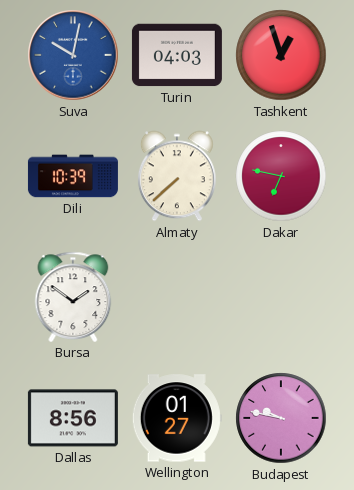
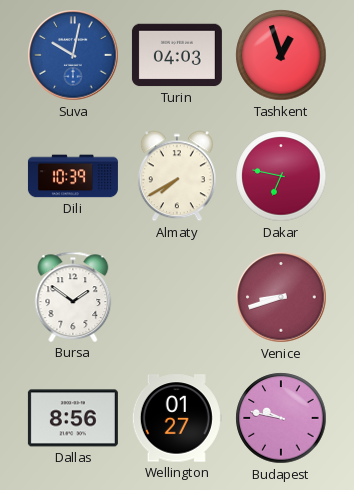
Almaty: 7:38 -> 7:40 (177, 176)
Venice: none -> 8:42 (281, 297)
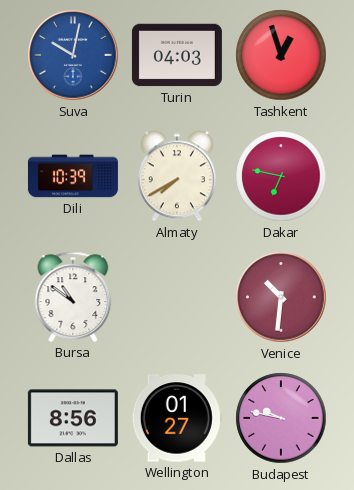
Bursa: 1:51 -> 10:51 (73, 297)
Venice: 8:42 -> 10:31 (281, 297)
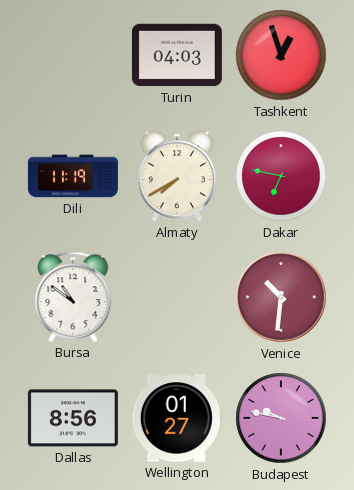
Suva: 10:02 -> none (73, 55)
Dili: 10:39 -> 11:19 (73, 176)
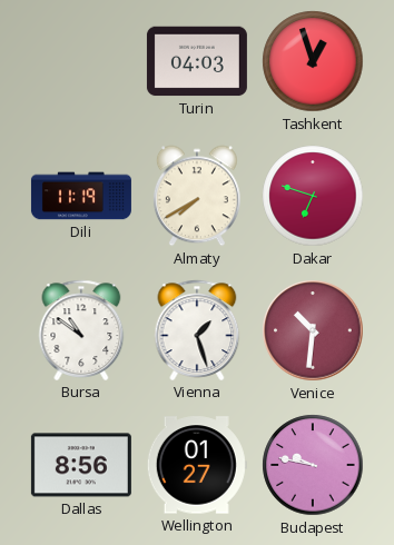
Dakar: 6:47 -> 6:48 (313, 196)
Vienna: none -> 1:27 (197, 330)
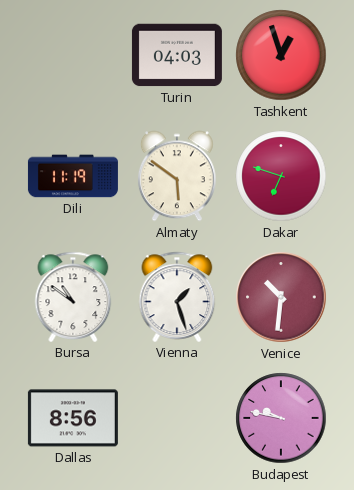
Almaty: 7:40 -> 5:51 (177, 176)
Wellington: 01:27 -> none (197, 465)
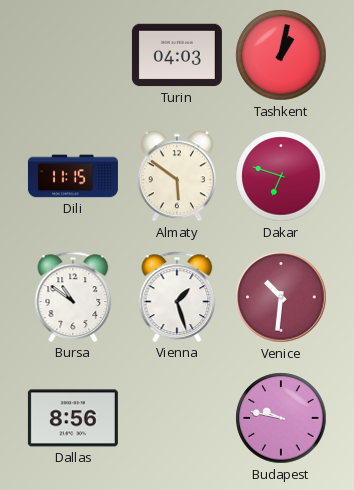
Tashkent: 12:57 -> 1:02 (281, 55)
Dili: 11:19 -> 11:15 (73, 176)
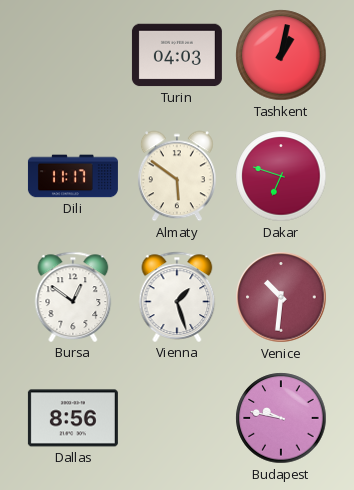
Dili: 11:15 -> 11:17 (73, 176)
Bursa: 10:51 -> 12:51 (73, 297)
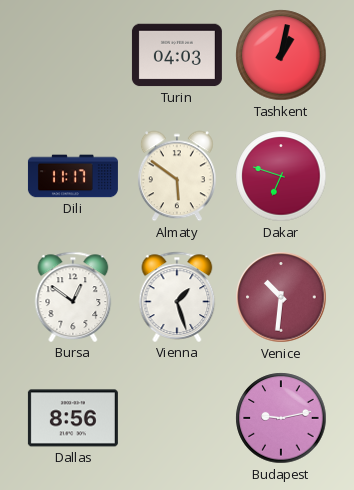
Budapest: 9:47 -> 9:13 (281, 418)
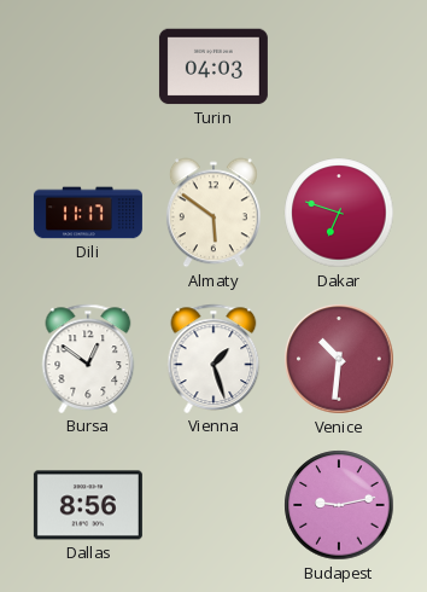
Tashkent: 1:02 -> none (281, 55)
